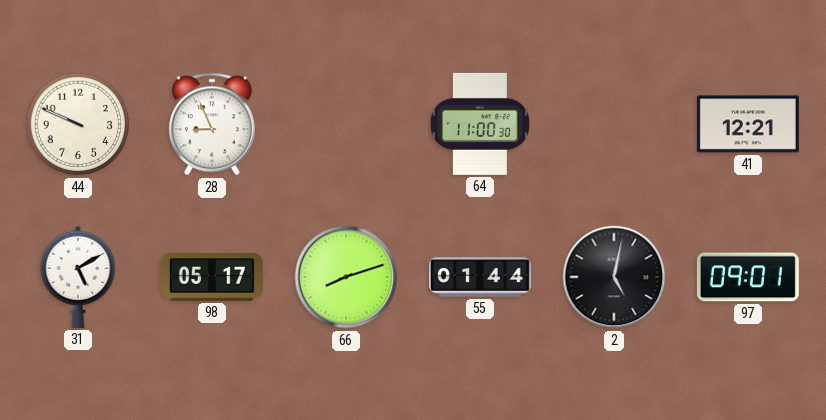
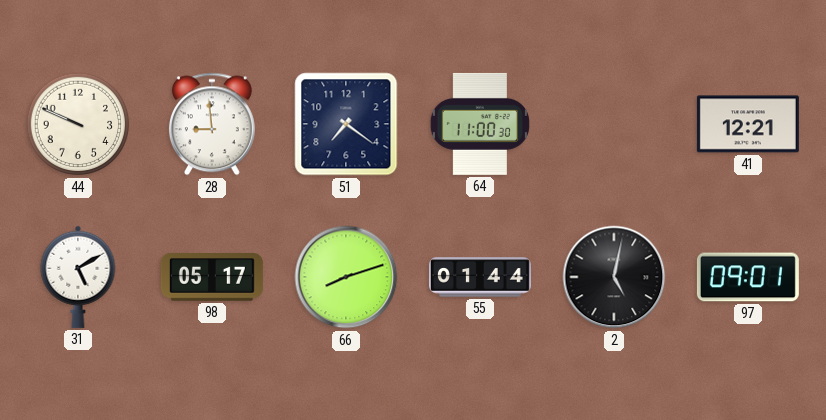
28: 8:56 -> 8:59 (212, 124)
51: none -> 7:21 (346, 124)
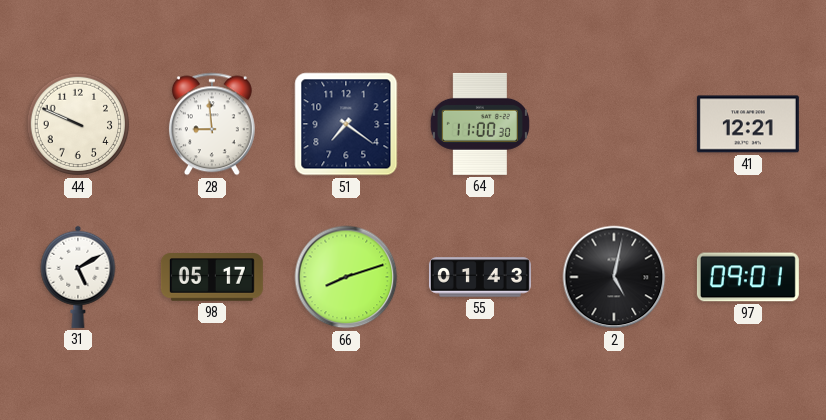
55: 01:44 -> 01:43 (480, 277)
